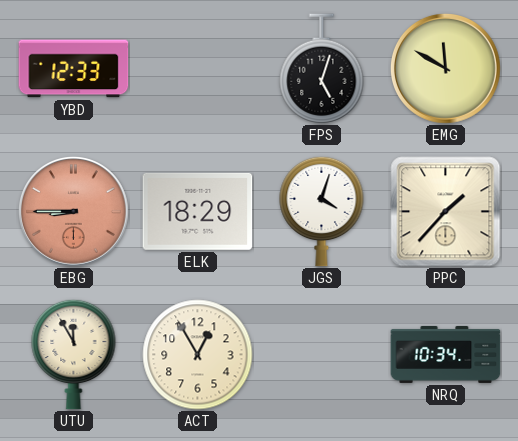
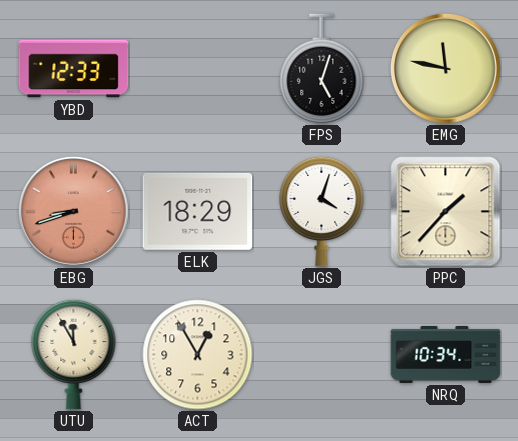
EMG: 11:50 -> 11:47 (446, 69)
EBG: 8:45 -> 8:42 (74, 212)
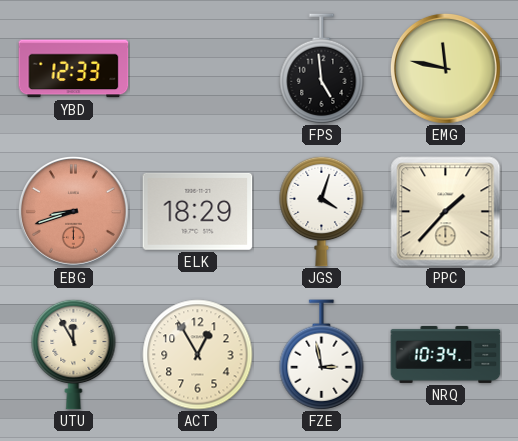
FPS: 5:03 -> 4:59 (322, 69)
FZE: none -> 2:58 (322, 355)
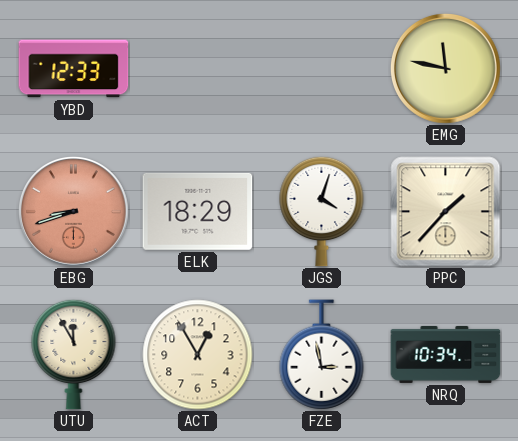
FPS: 4:59 -> none (322, 69)
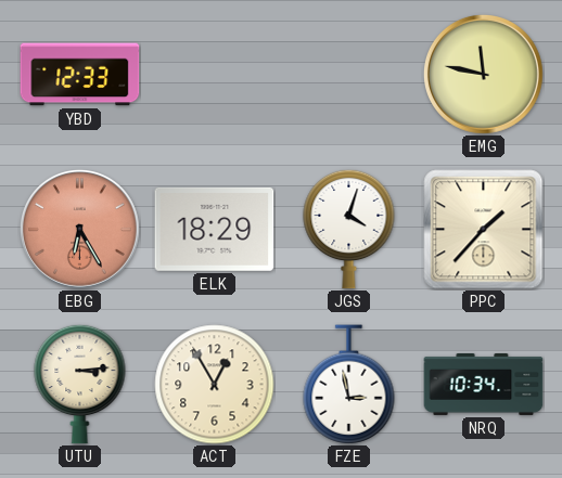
EBG: 8:42 -> 6:25 (80, 230)
UTU: 11:55 -> 3:14 (80, 384)
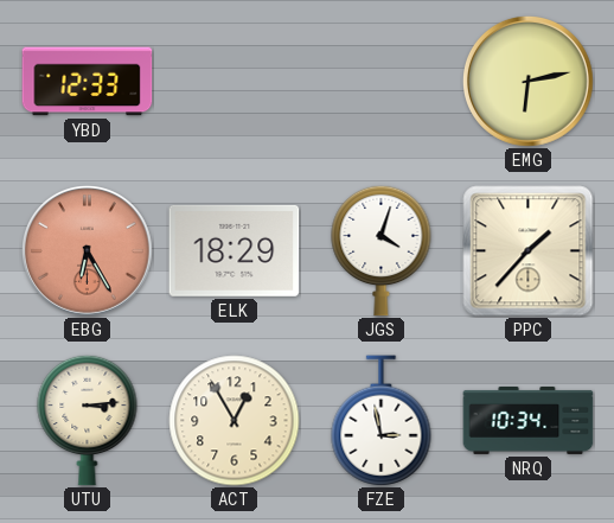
EMG: 11:47 -> 6:13 (529, 82)
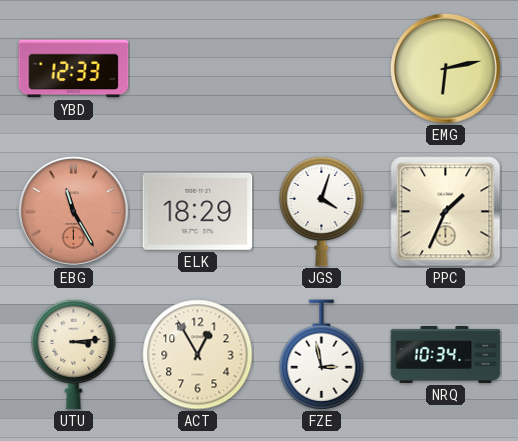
EBG: 6:25 -> 11:25 (74, 212)
PPC: 1:37 -> 1:34 (446, 212)
